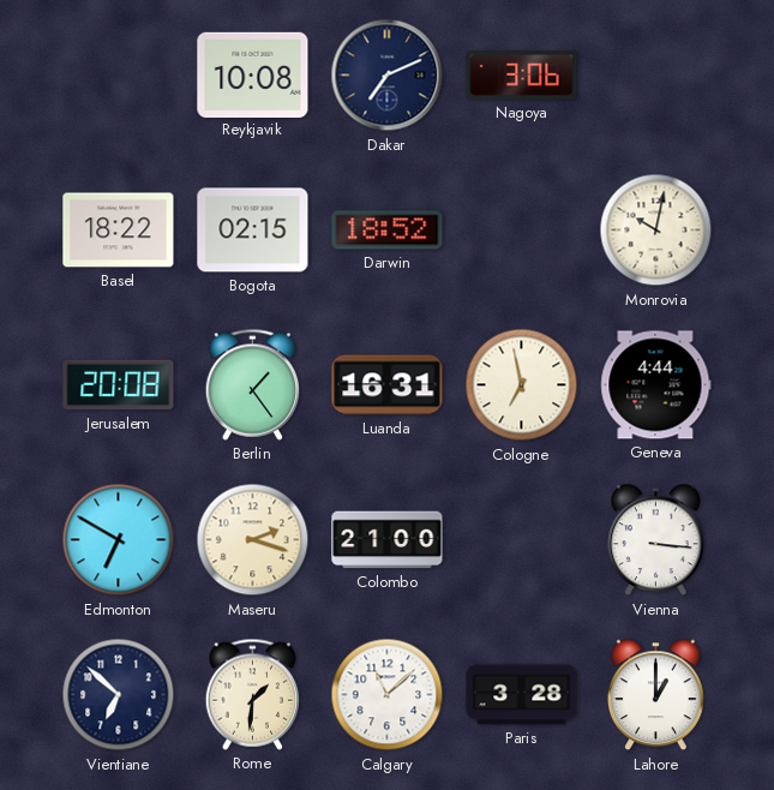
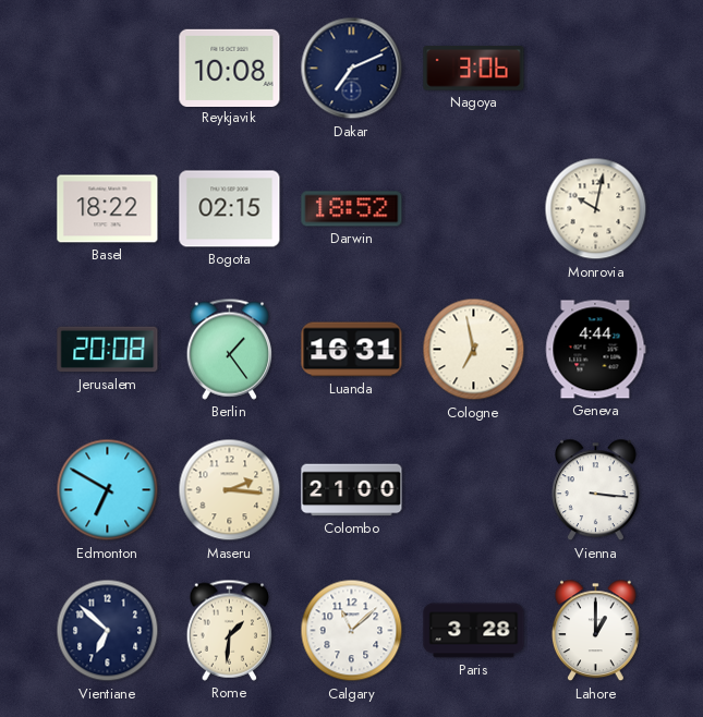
Maseru: 2:18 -> 2:16 (230, 490)
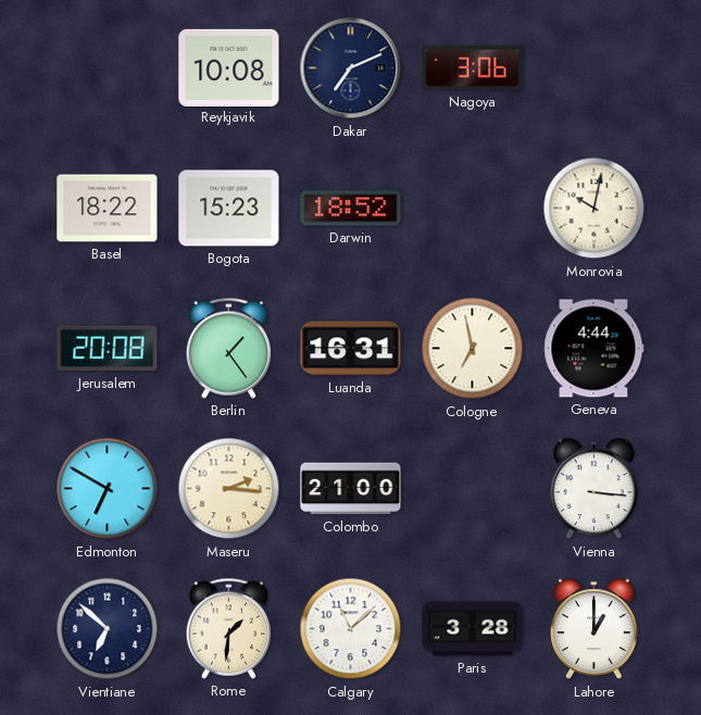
Bogota: 02:15 -> 15:23 (229, 209)
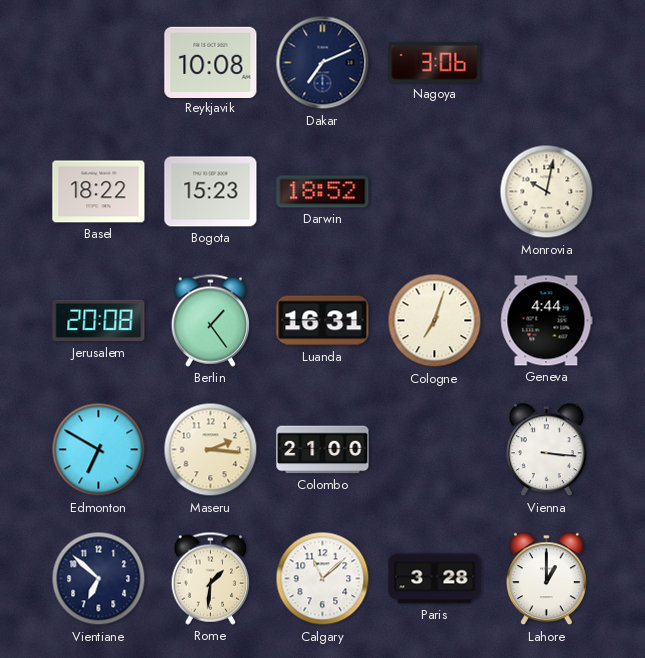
Cologne: 6:58 -> 7:03 (435, 321)
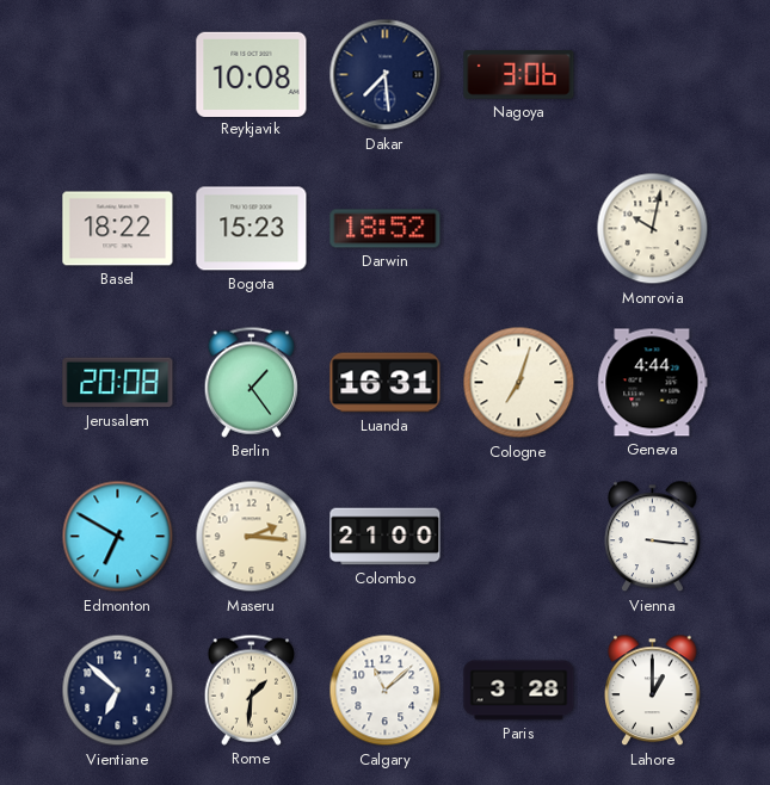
Dakar: 7:11 -> 7:29 (386, 75)
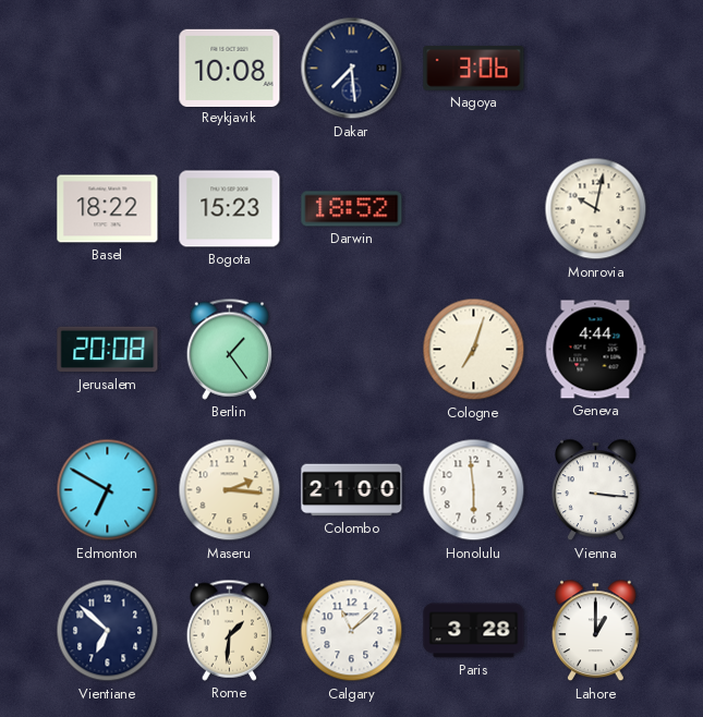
Luanda: 16:31 -> none (386, 383)
Honolulu: none -> 5:59 (474, 490)
